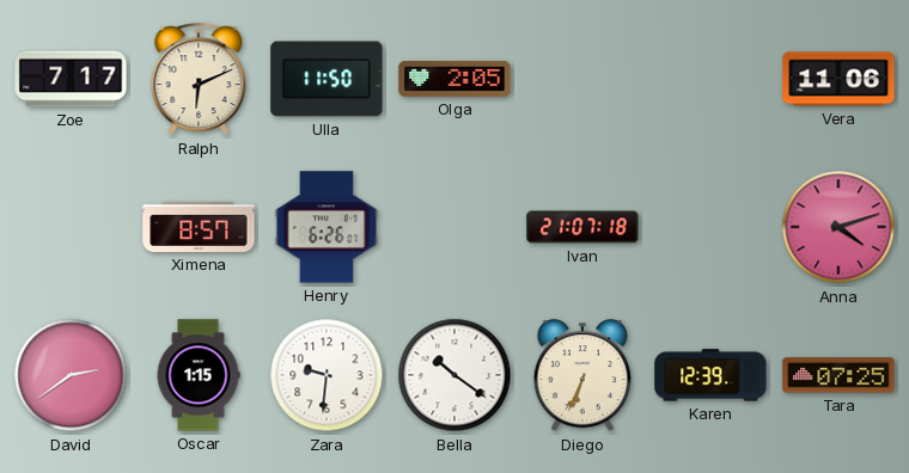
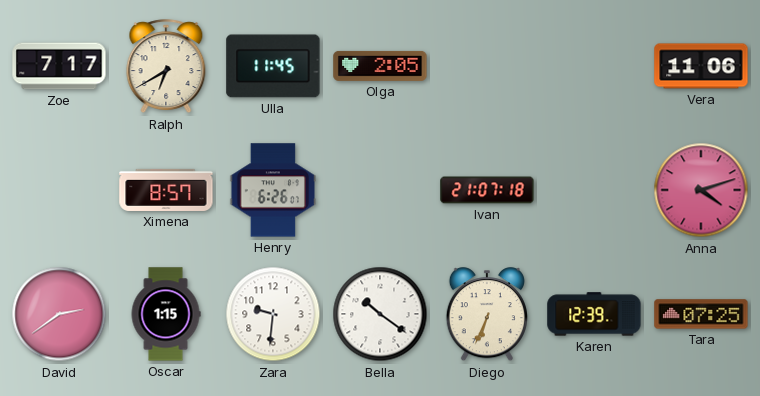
Ralph: 6:11 -> 6:40 (166, 67)
Ulla: 11:50 -> 11:45 (273, 66)
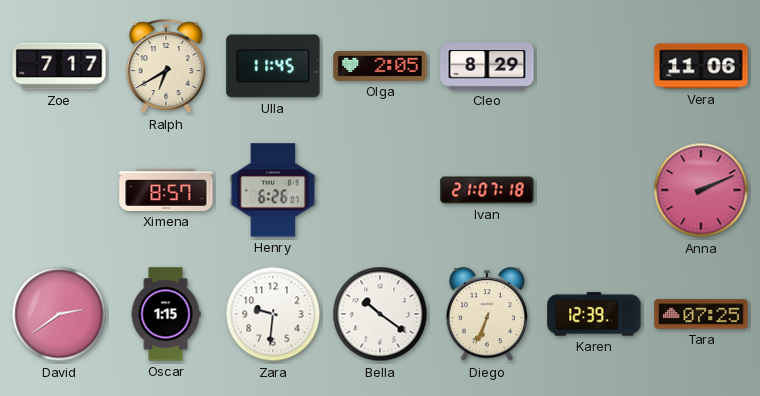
Cleo: none -> 8:29 (487, 66)
Anna: 4:12 -> 2:11 (701, 190)
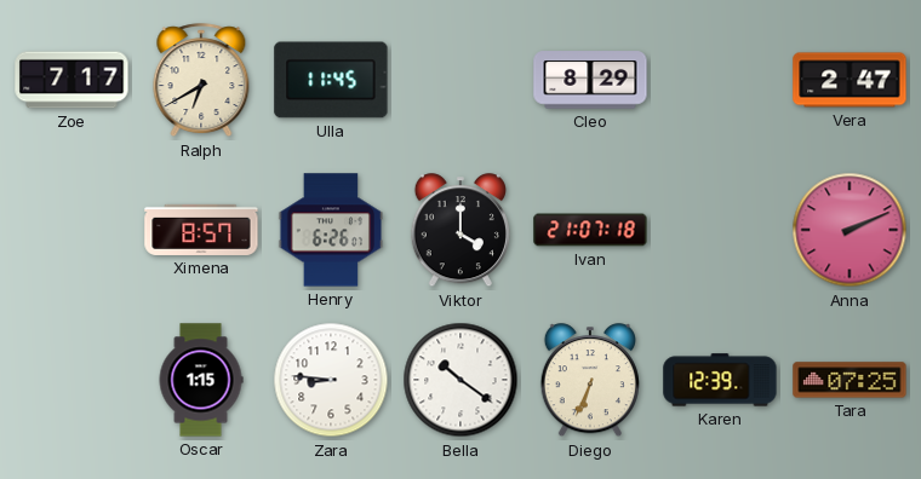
Olga: 2:05 -> none (380, 66)
Vera: 11:06 -> 2:47 (850, 80)
Viktor: none -> 4:00 (460, 231)
David: 2:39 -> none (59, 314)
Zara: 9:31 -> 8:46 (331, 380)
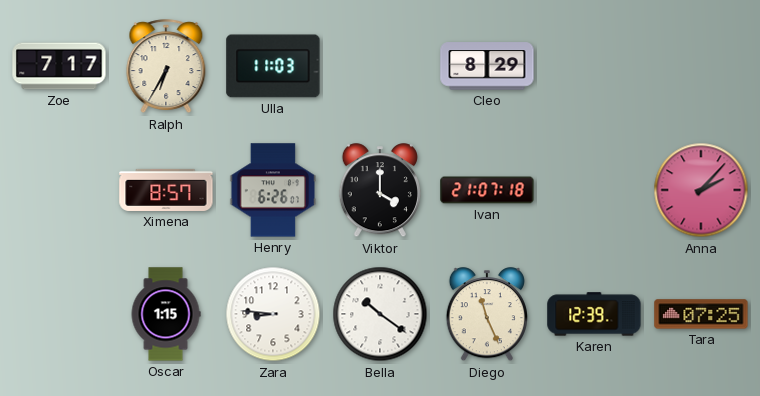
Ralph: 6:40 -> 6:35 (166, 67)
Ulla: 11:45 -> 11:03 (273, 66)
Vera: 2:47 -> none (850, 80)
Anna: 2:11 -> 2:07 (701, 190)
Diego: 6:34 -> 11:26 (487, 315)
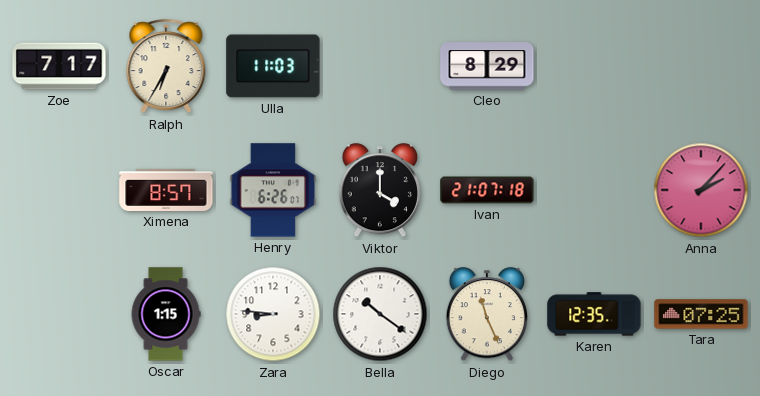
Karen: 12:39 -> 12:35 (594, 314)
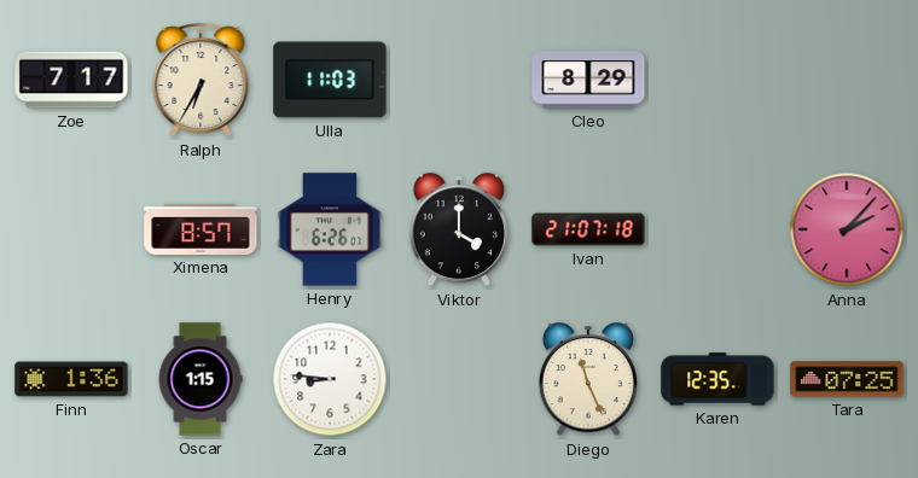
Finn: none -> 1:36 (71, 379)
Bella: 10:21 -> none (380, 314)
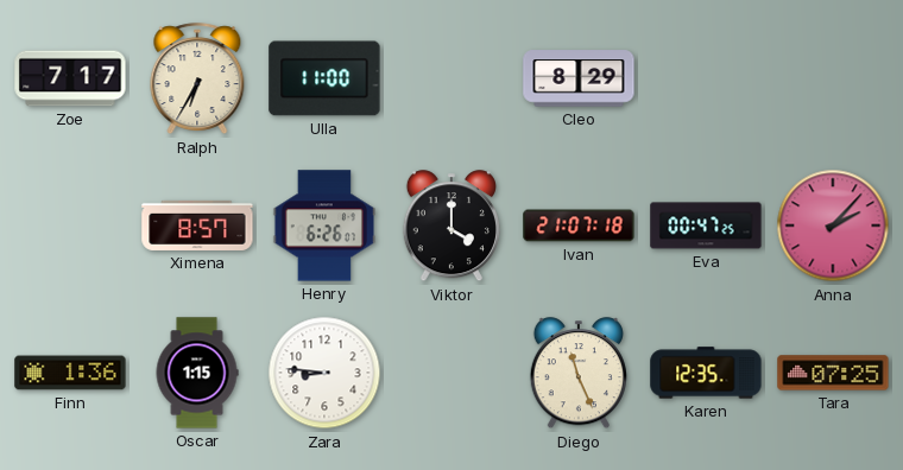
Ulla: 11:03 -> 11:00 (324, 78)
Eva: none -> 00:47 (706, 226)
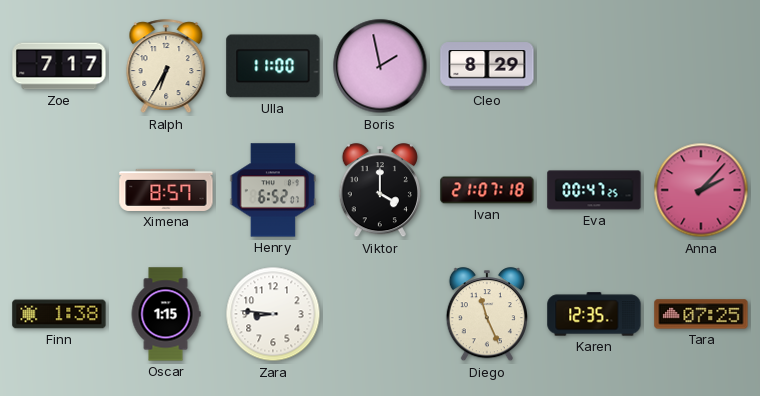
Boris: none -> 1:58 (380, 66)
Henry: 6:26 -> 6:52 (273, 190)
Finn: 1:36 -> 1:38 (59, 314)
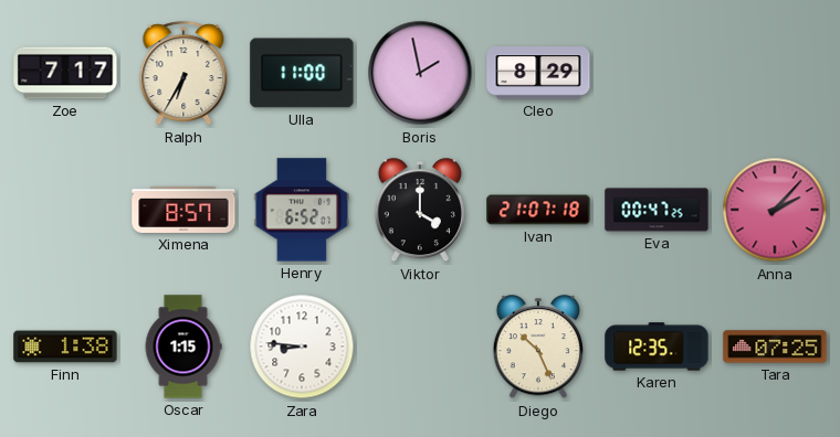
Diego: 11:26 -> 10:26 (538, 348)
